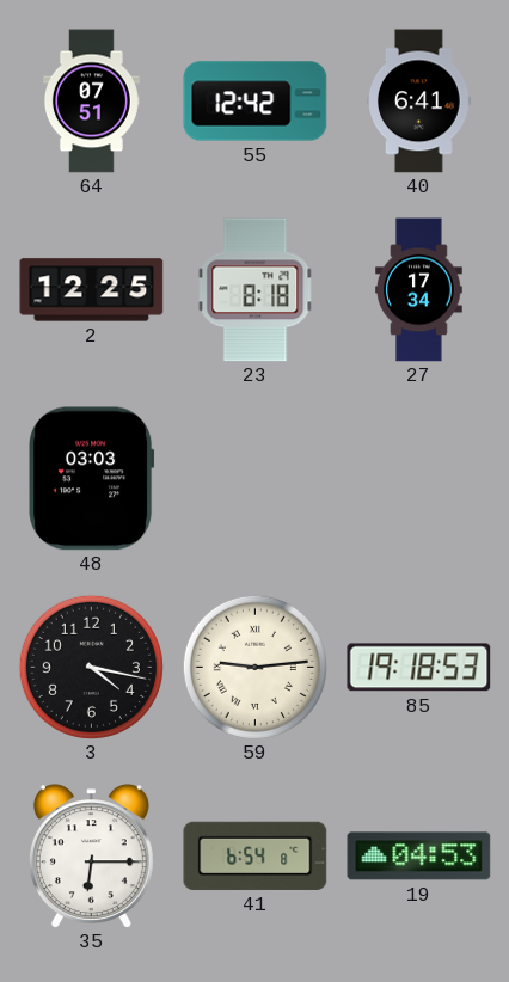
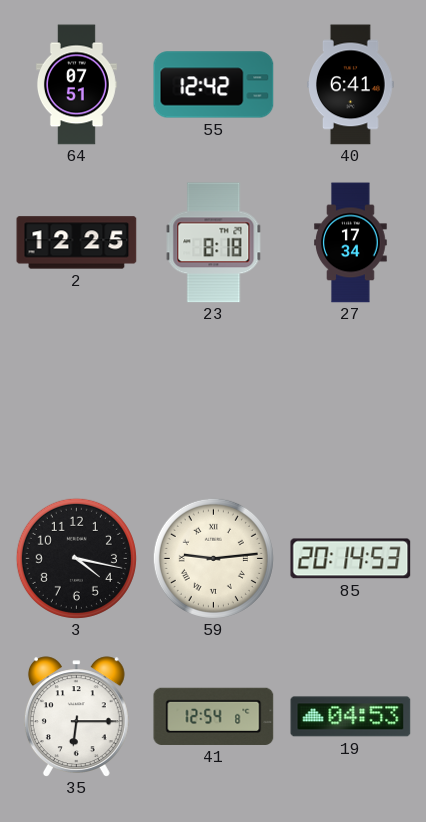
48: 03:03 -> none (92, 479)
85: 19:18 -> 20:14 (351, 559)
41: 6:54 -> 12:54 (214, 716)
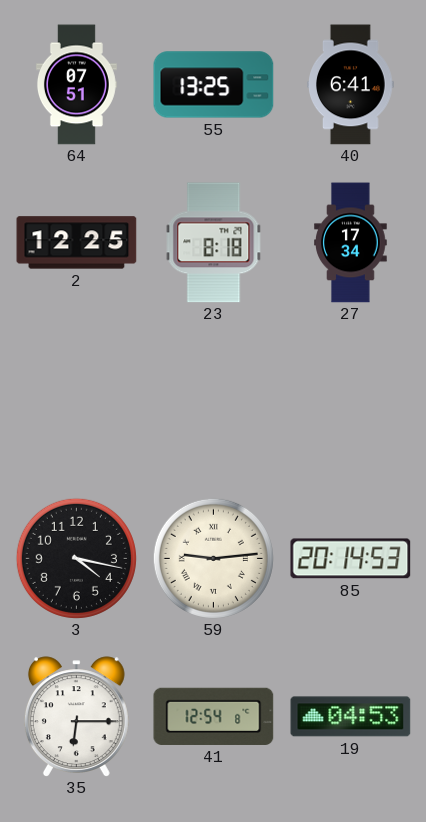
55: 12:42 -> 13:25 (214, 85)
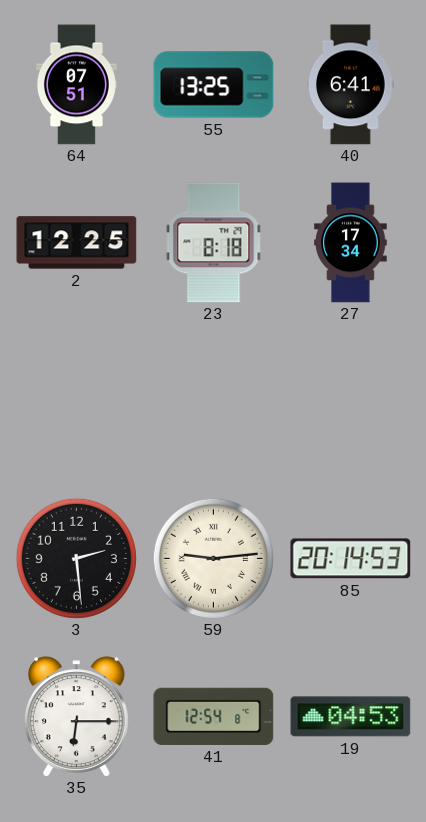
3: 4:17 -> 2:29 (76, 558)
